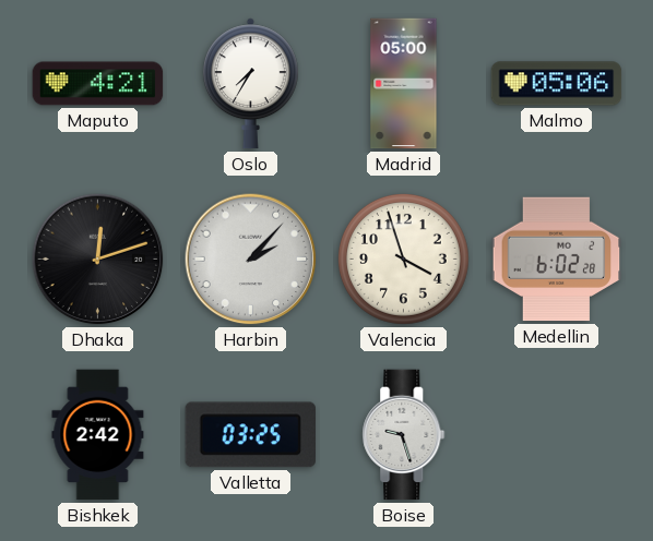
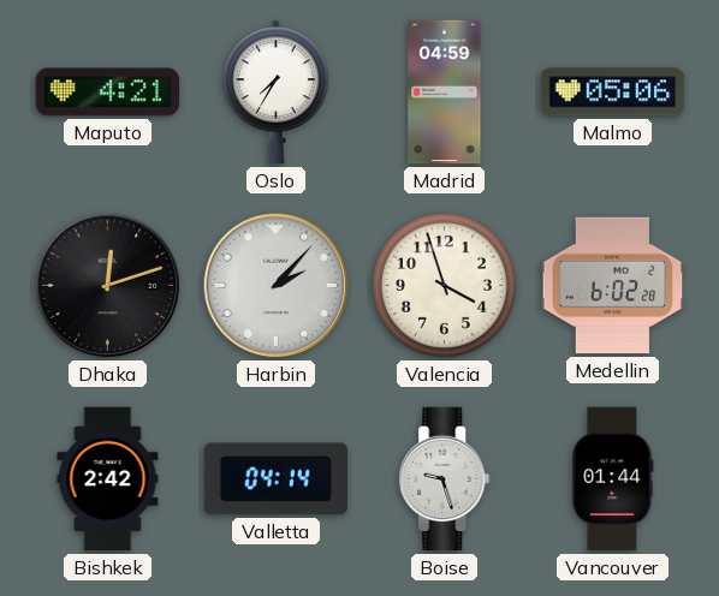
Madrid: 05:00 -> 04:59 (445, 93)
Valletta: 03:25 -> 04:14 (275, 479)
Vancouver: none -> 01:44 (613, 479)
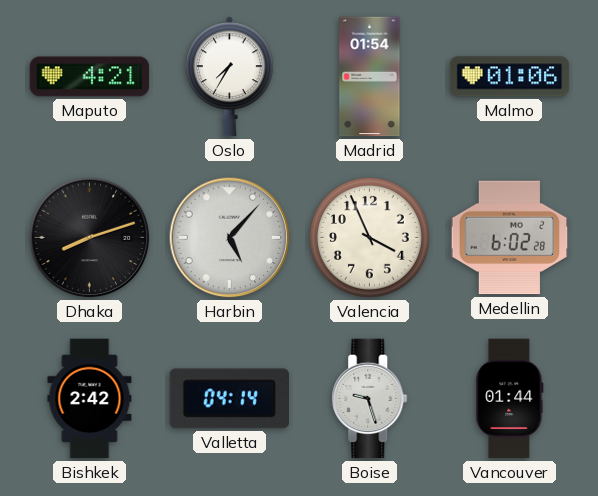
Madrid: 04:59 -> 01:54 (370, 77)
Malmo: 05:06 -> 01:06 (510, 77)
Dhaka: 12:12 -> 8:12 (90, 238)
Harbin: 2:07 -> 5:07 (230, 238)
Valencia: 3:57 -> 3:56 (369, 237)
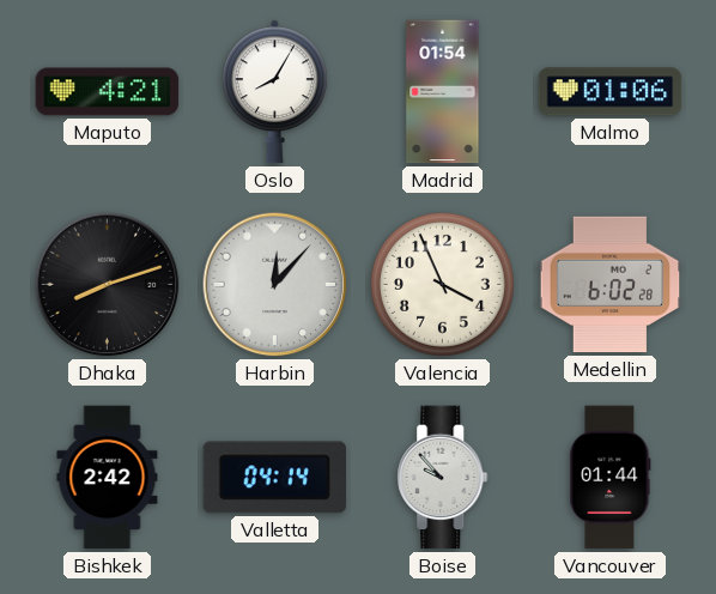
Oslo: 7:35 -> 8:05 (274, 92)
Harbin: 5:07 -> 12:07 (275, 285)
Boise: 9:27 -> 9:53 (443, 478)
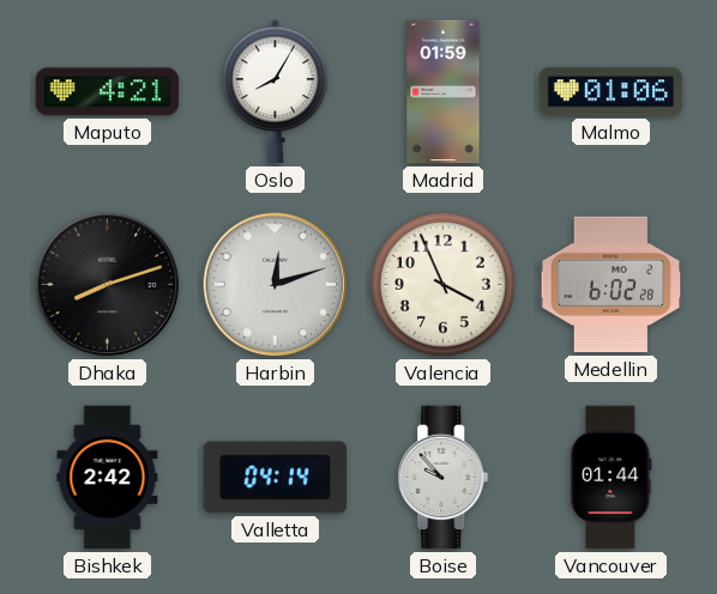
Madrid: 01:54 -> 01:59 (444, 92)
Harbin: 12:07 -> 12:12 (276, 285)
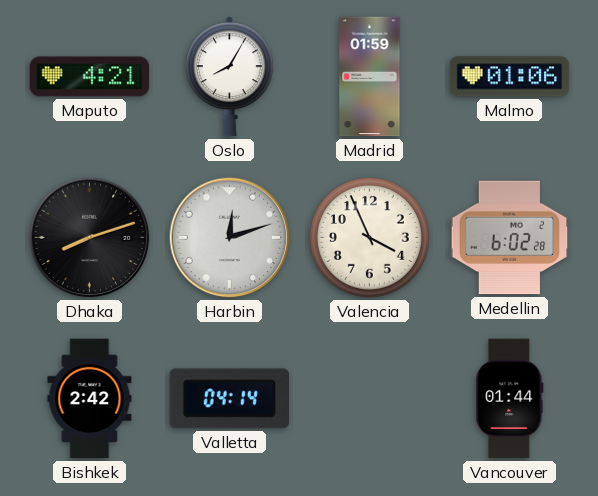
Boise: 9:53 -> none (444, 478)
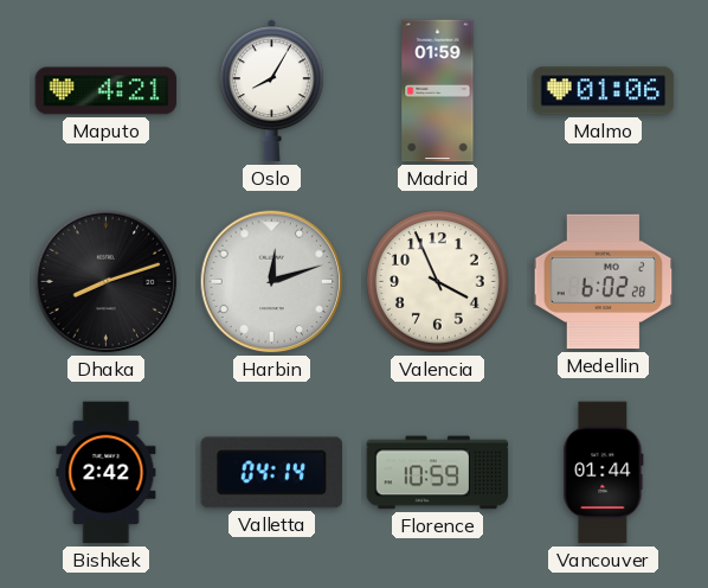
Florence: none -> 10:59 (438, 473)
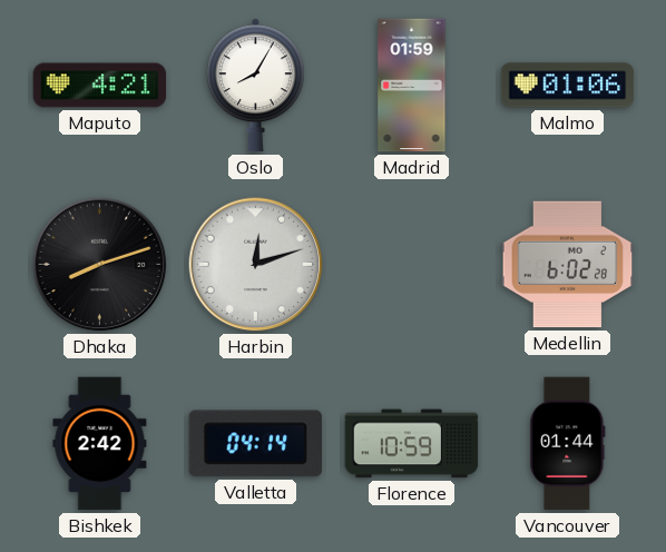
Valencia: 3:56 -> none (437, 281)
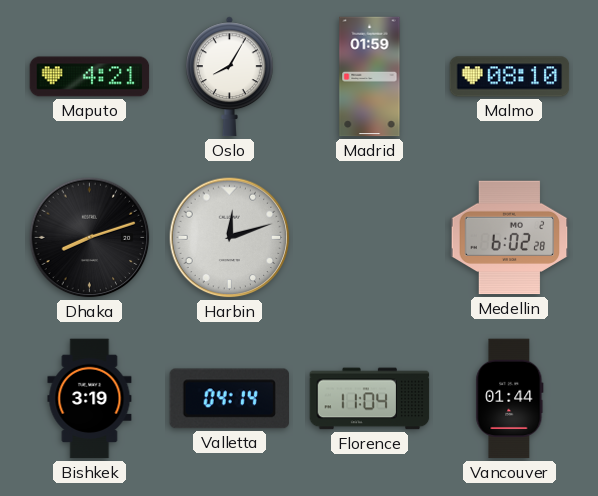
Malmo: 01:06 -> 08:10 (510, 77)
Bishkek: 2:42 -> 3:19 (90, 399)
Florence: 10:59 -> 11:04 (370, 399)
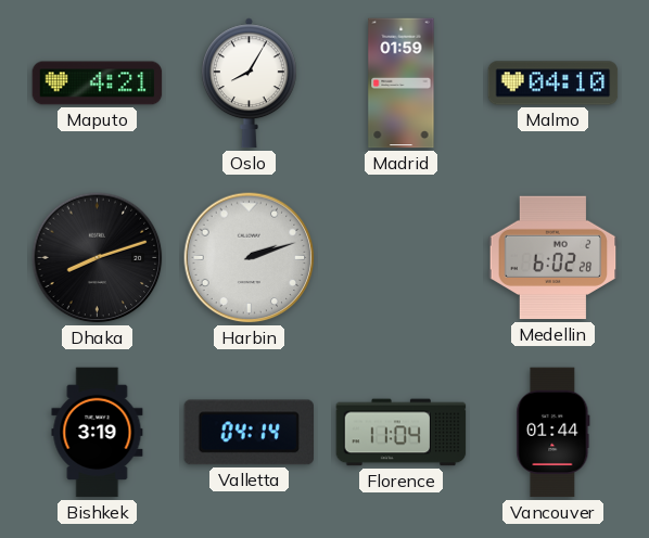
Malmo: 08:10 -> 04:10 (553, 84)
Harbin: 12:12 -> 2:12 (250, 258)
